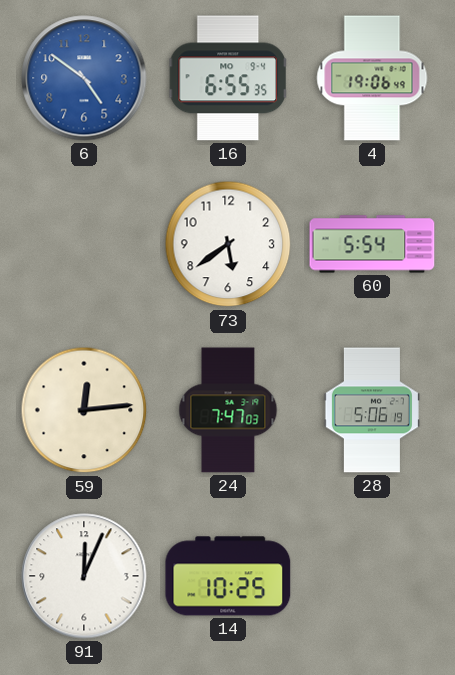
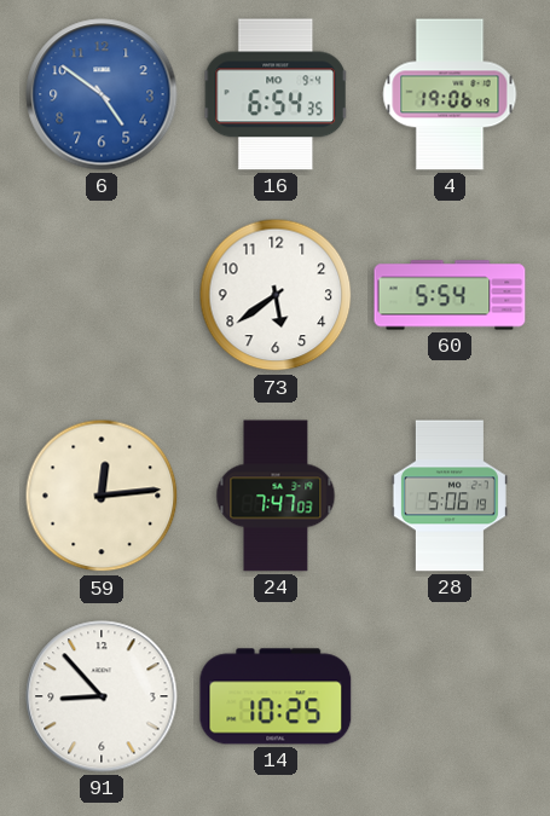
16: 6:55 -> 6:54 (276, 94)
91: 12:04 -> 8:53 (102, 696)
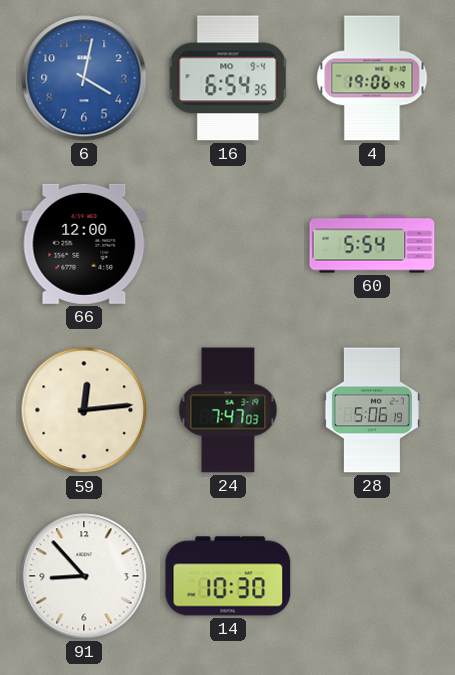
6: 4:51 -> 4:02 (84, 78)
66: none -> 12:00 (84, 244)
73: 5:39 -> none (276, 295)
14: 10:25 -> 10:30 (228, 576)
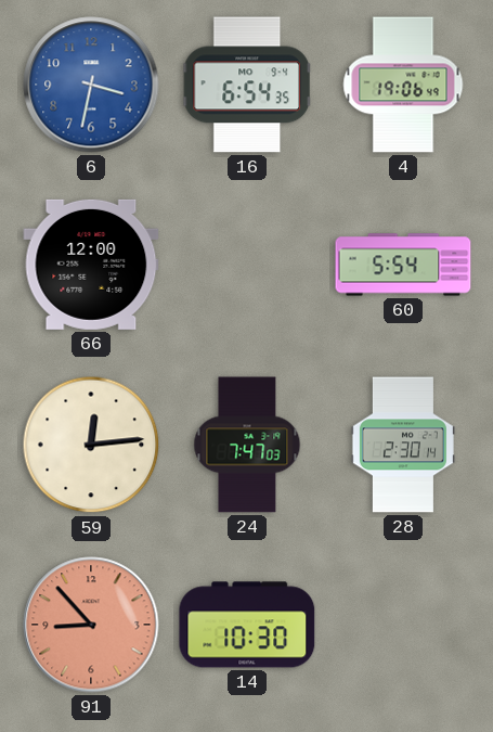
6: 4:02 -> 3:32 (91, 85)
28: 5:06 -> 2:30 (403, 445)
91 dial: white -> salmon (91, 625)
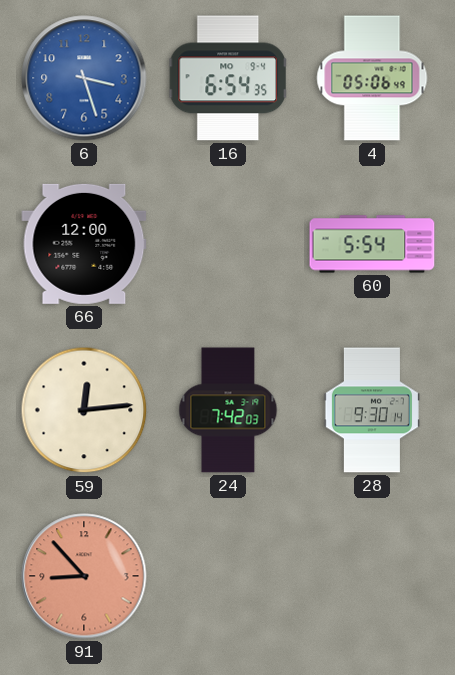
6: 3:32 -> 3:27 (84, 78)
4: 19:06 -> 05:06 (372, 78)
24: 7:47 -> 7:42 (228, 410)
28: 2:30 -> 9:30 (372, 410)
14: 10:30 -> none (247, 625)
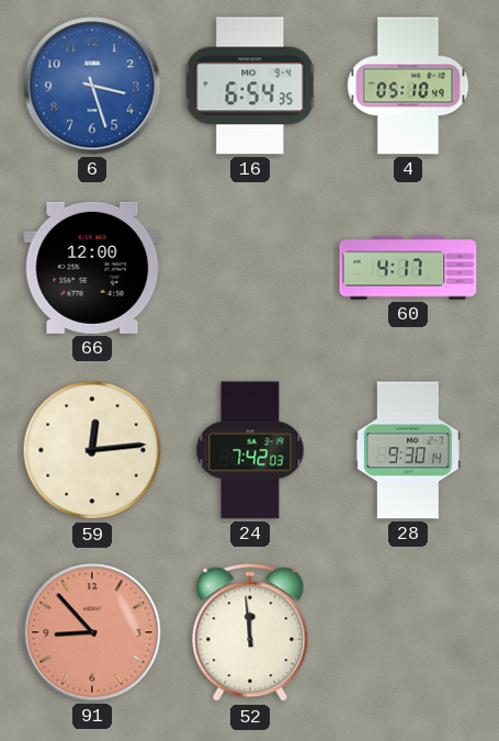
4: 05:06 -> 05:10 (408, 86)
60: 5:54 -> 4:17 (408, 268)
52: none -> 11:59 (250, 633)
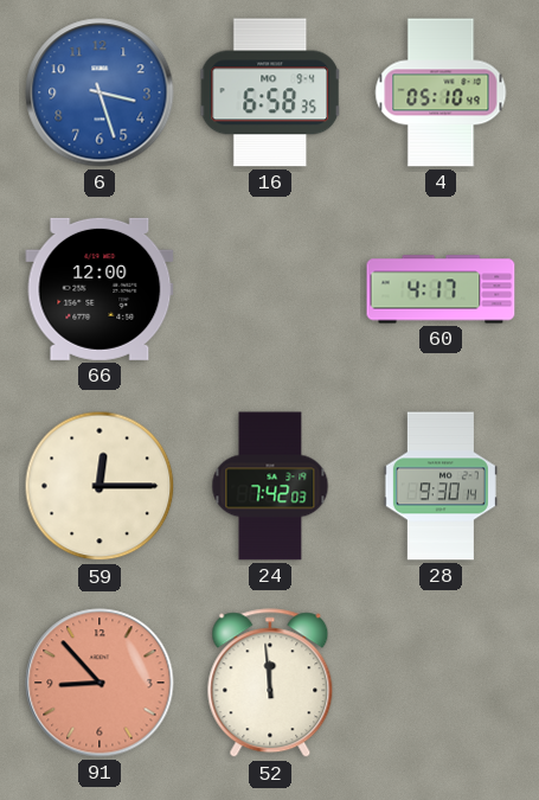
16: 6:54 -> 6:58 (270, 92)
59: 12:14 -> 12:15 (100, 486)
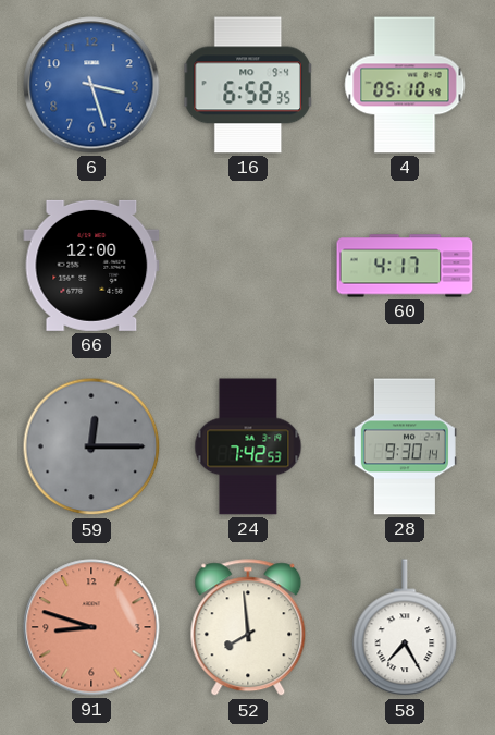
59 dial: cream -> grey (91, 446)
24: 7:42:03 -> 7:42:53 (248, 446)
91: 8:53 -> 8:48 (91, 627)
52: 11:59 -> 7:59 (248, 628)
58: none -> 7:25 (405, 628)
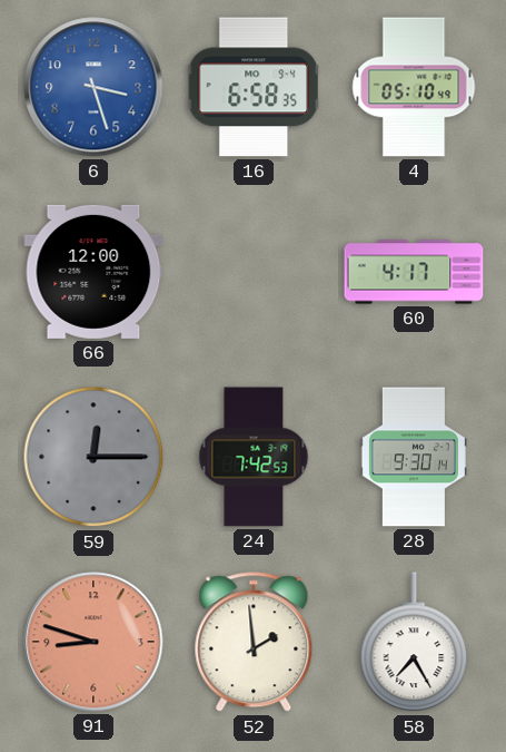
52: 7:59 -> 1:59 (254, 643)
